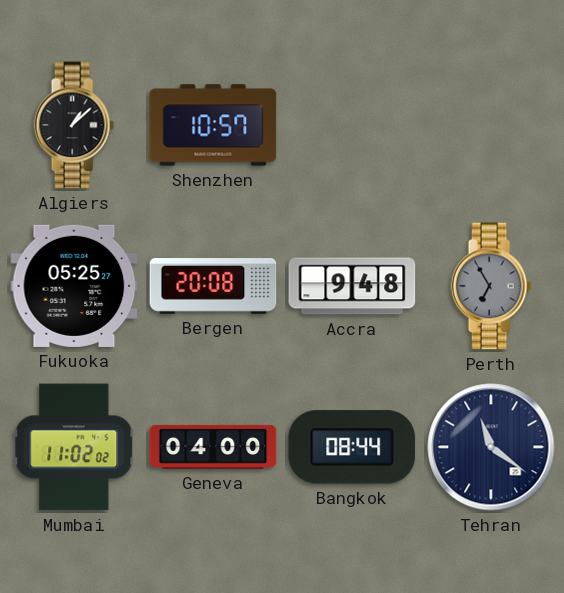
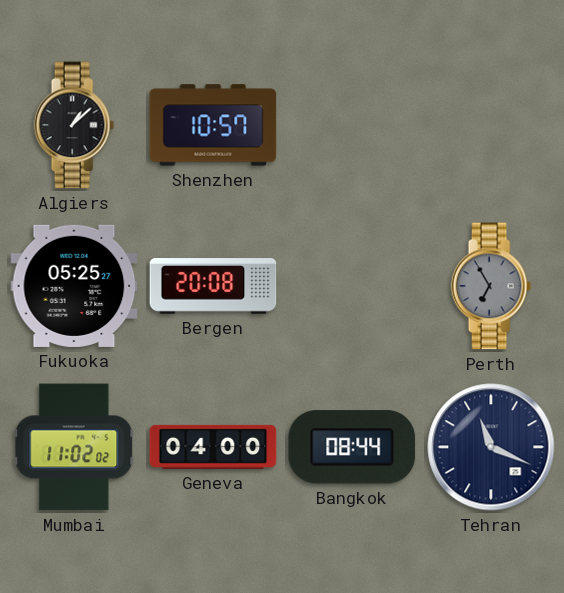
Accra: 9:48 -> none (352, 286)
Tehran: 11:21 -> 11:19 (491, 447)
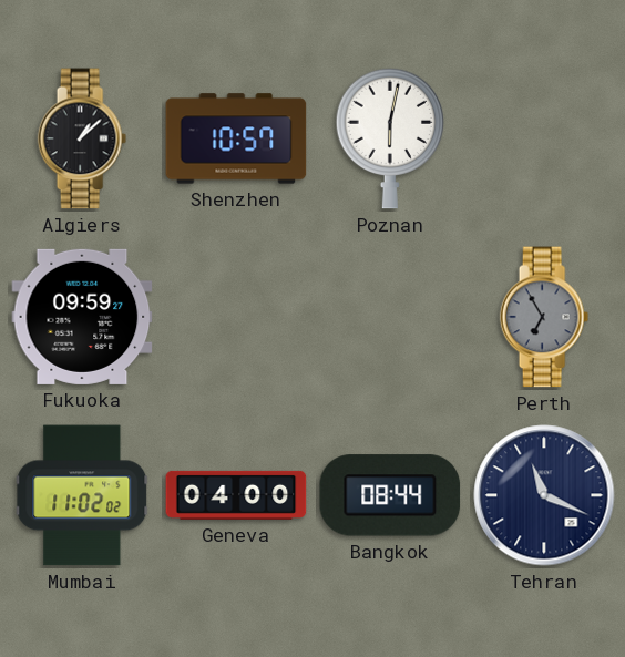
Poznan: none -> 6:02 (390, 138)
Fukuoka: 05:25 -> 09:59 (82, 317)
Bergen: 20:08 -> none (213, 286)
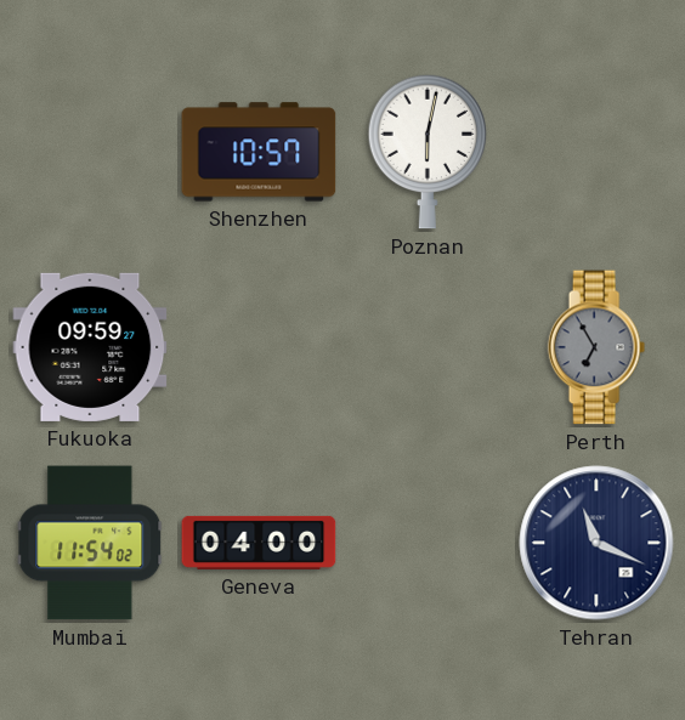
Algiers: 1:08 -> none (82, 138)
Mumbai: 11:02 -> 11:54 (90, 543)
Bangkok: 08:44 -> none (390, 495)
